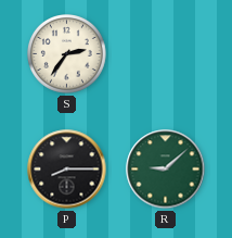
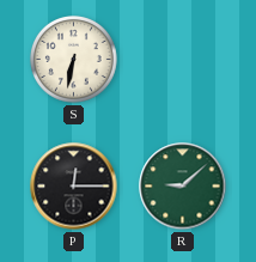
S: 2:36 -> 6:32 (74, 60)
P: 8:15 -> 12:15 (74, 187)
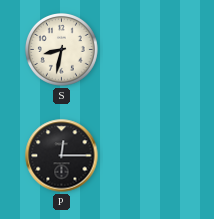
S: 6:32 -> 8:32 (62, 50)
R: 9:08 -> none (183, 187)
